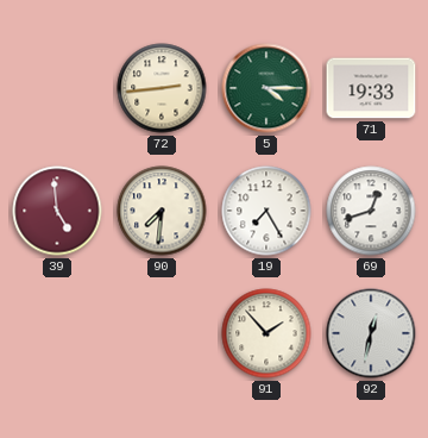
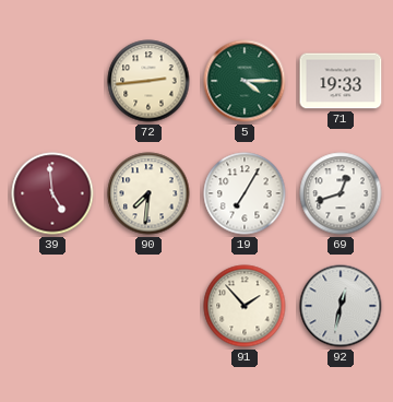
19: 7:25 -> 7:05 (245, 193)
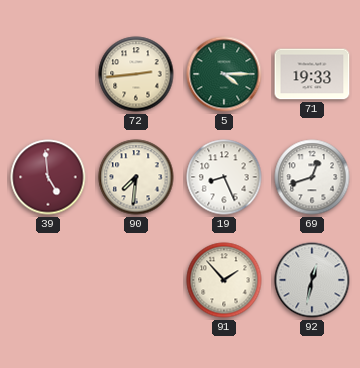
19: 7:05 -> 8:26 (224, 177)
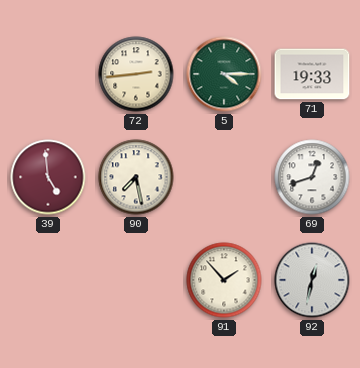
90: 7:31 -> 7:28 (136, 177)
19: 8:26 -> none (224, 177)
